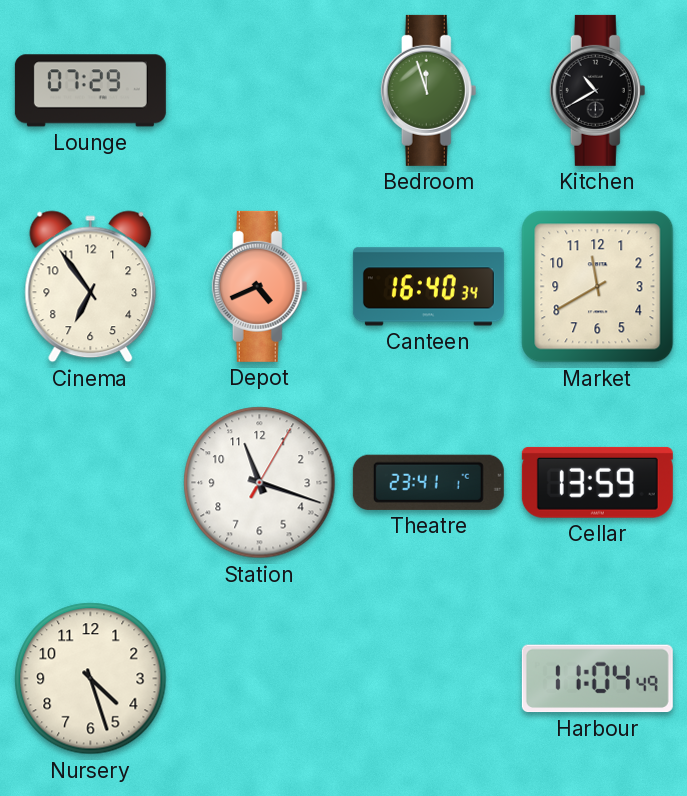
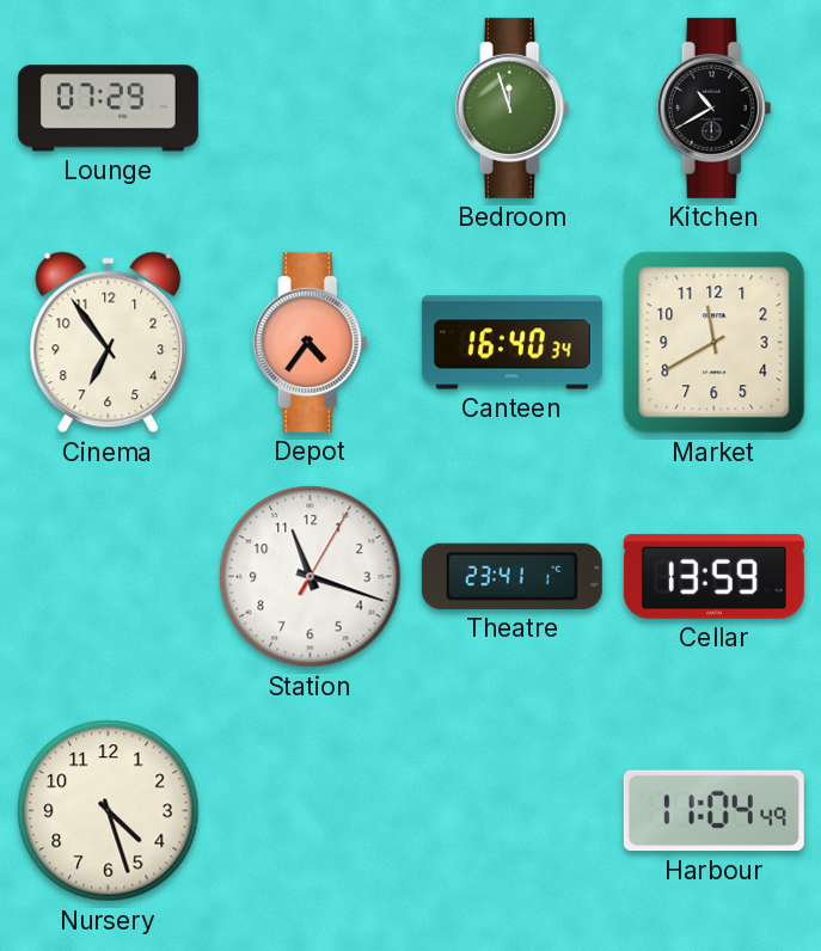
Depot: 4:41 -> 4:36 (311, 342)
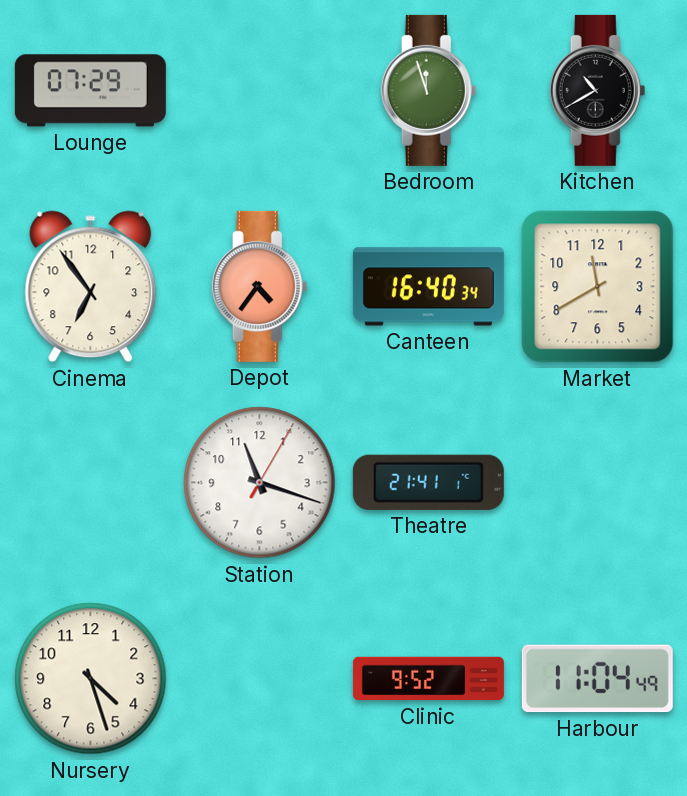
Theatre: 23:41 -> 21:41 (428, 482)
Cellar: 13:59 -> none (713, 576)
Clinic: none -> 9:52 (428, 679)
